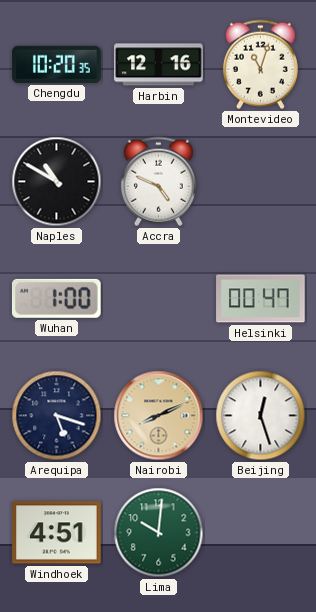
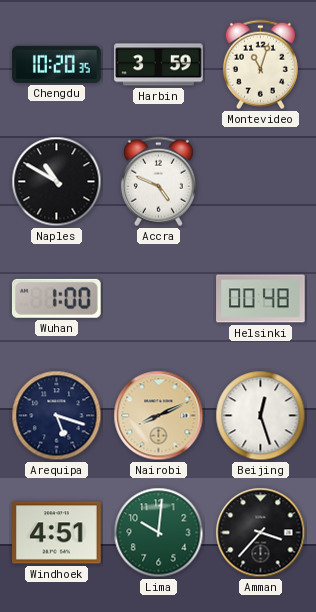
Harbin: 12:16 -> 3:59 (159, 65)
Helsinki: 00:47 -> 00:48 (261, 299)
Amman: none -> 3:37 (261, 533)
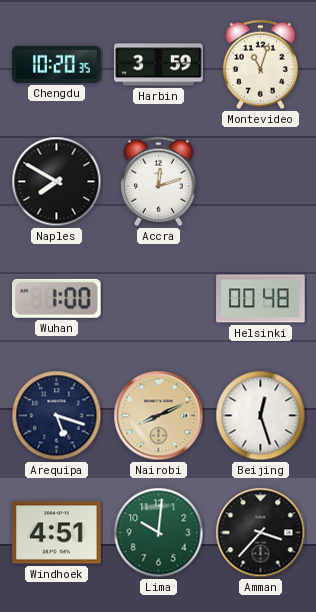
Naples: 10:50 -> 7:50 (57, 182)
Accra: 4:49 -> 12:12 (158, 182)
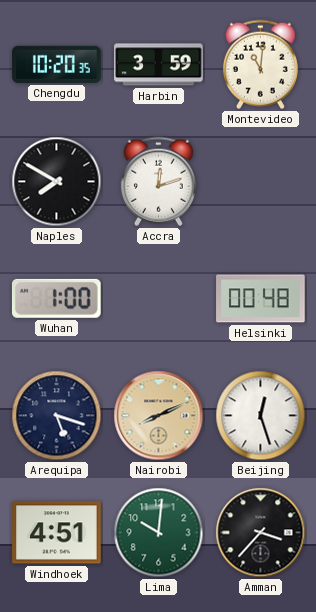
Montevideo: 11:03 -> 11:01 (260, 65)
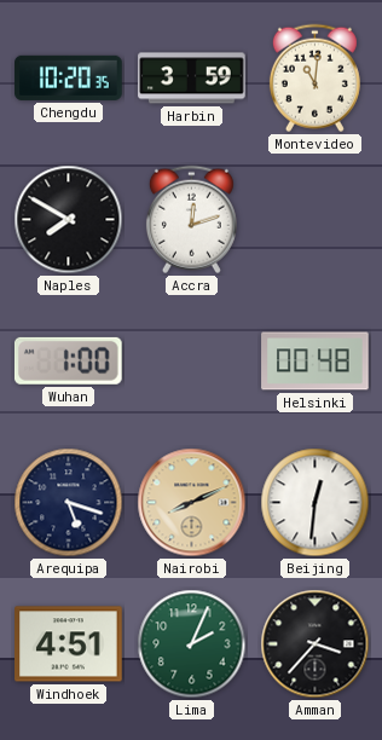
Beijing: 12:27 -> 12:31 (316, 503)
Lima: 10:01 -> 2:04 (192, 644)
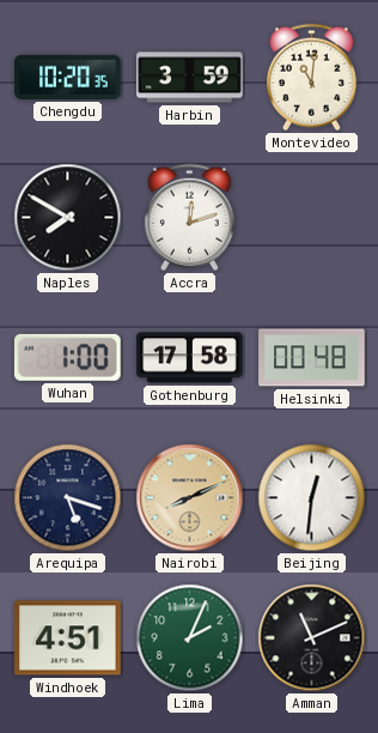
Gothenburg: none -> 17:58 (190, 358)
Amman: 3:37 -> 11:11 (312, 638)
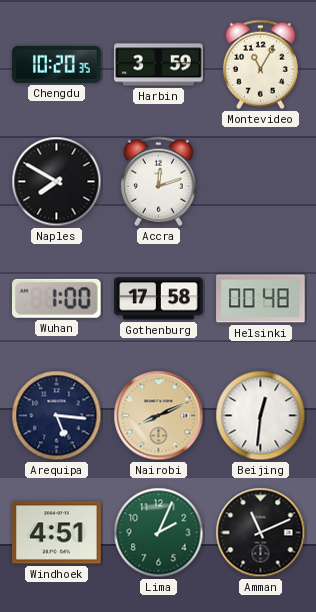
Montevideo: 11:01 -> 11:05 (260, 65)
Arequipa: 5:18 -> 5:16 (57, 416)
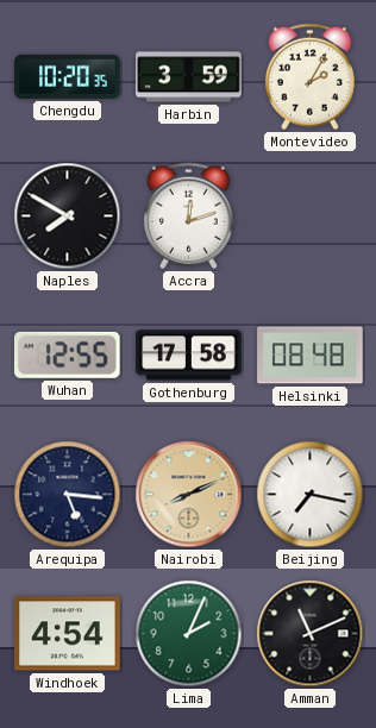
Montevideo: 11:05 -> 2:05 (309, 77)
Wuhan: 1:00 -> 12:55 (67, 354)
Helsinki: 00:48 -> 08:48 (311, 356)
Beijing: 12:31 -> 7:17 (311, 495)
Windhoek: 4:51 -> 4:54 (68, 634)
